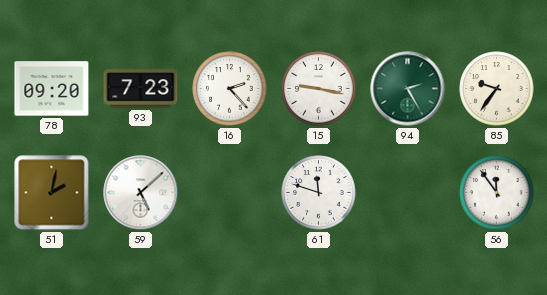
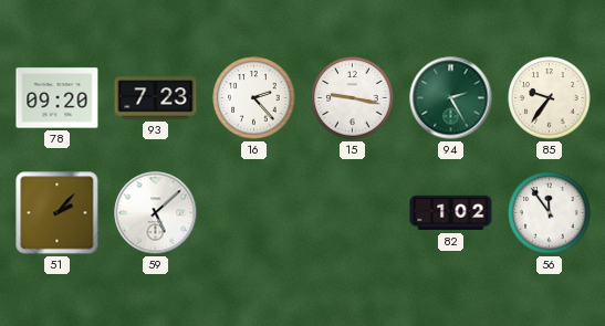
51: 2:02 -> 2:07 (58, 213)
61: 11:48 -> none (319, 193)
82: none -> 1:02 (451, 213)
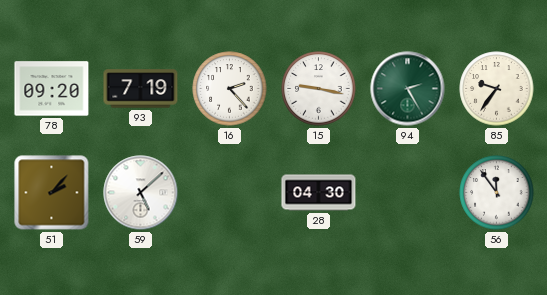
93: 7:23 -> 7:19 (141, 89)
28: none -> 04:30 (319, 193)
82: 1:02 -> none (451, 213)
